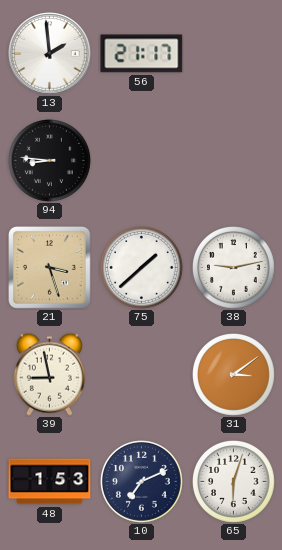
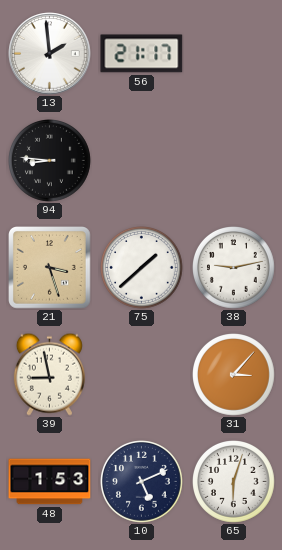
31: 3:09 -> 3:07 (234, 375)
10: 7:11 -> 5:11 (142, 482)
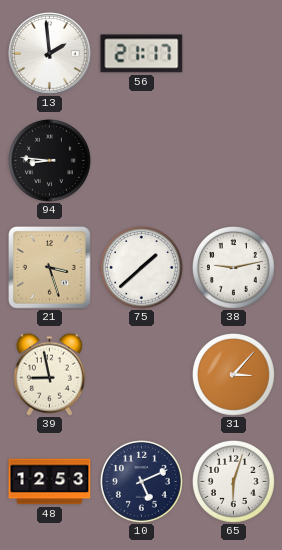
48: 1:53 -> 12:53 (50, 482)
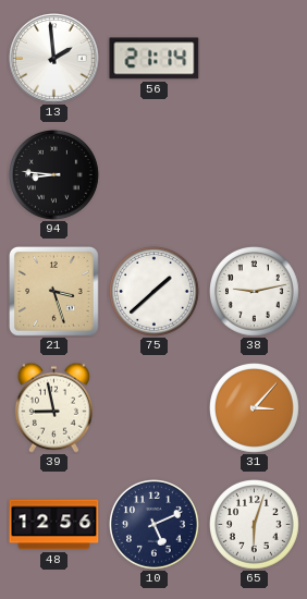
56: 21:17 -> 21:14 (155, 59)
48: 12:53 -> 12:56 (54, 525)
